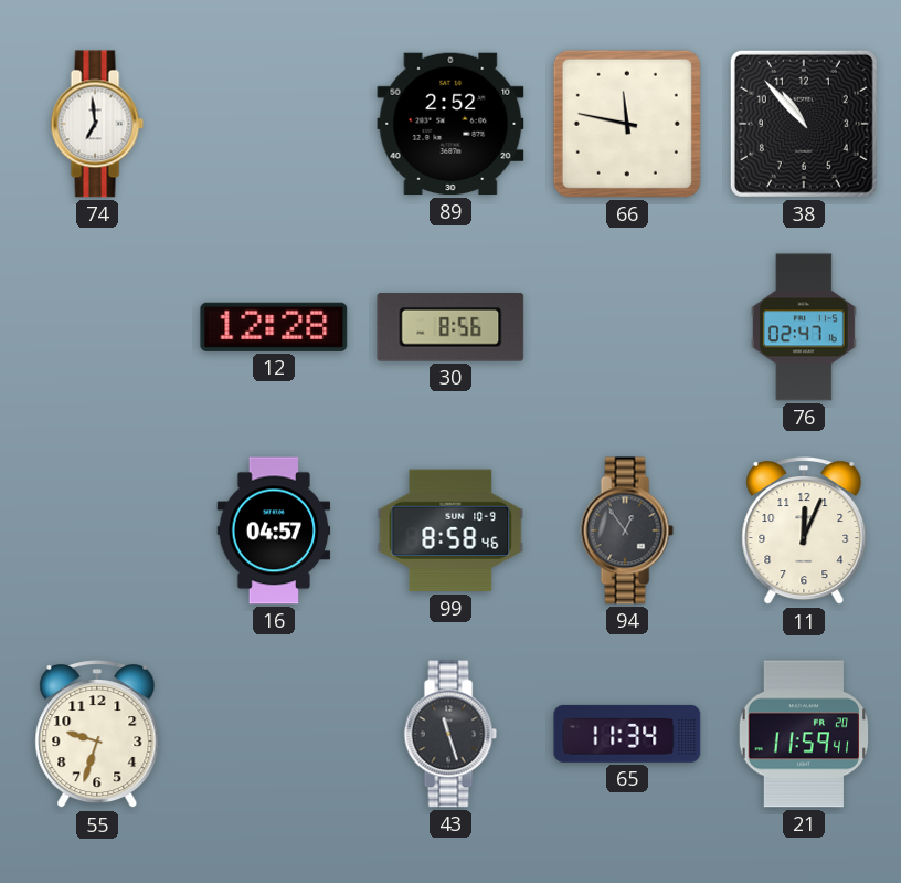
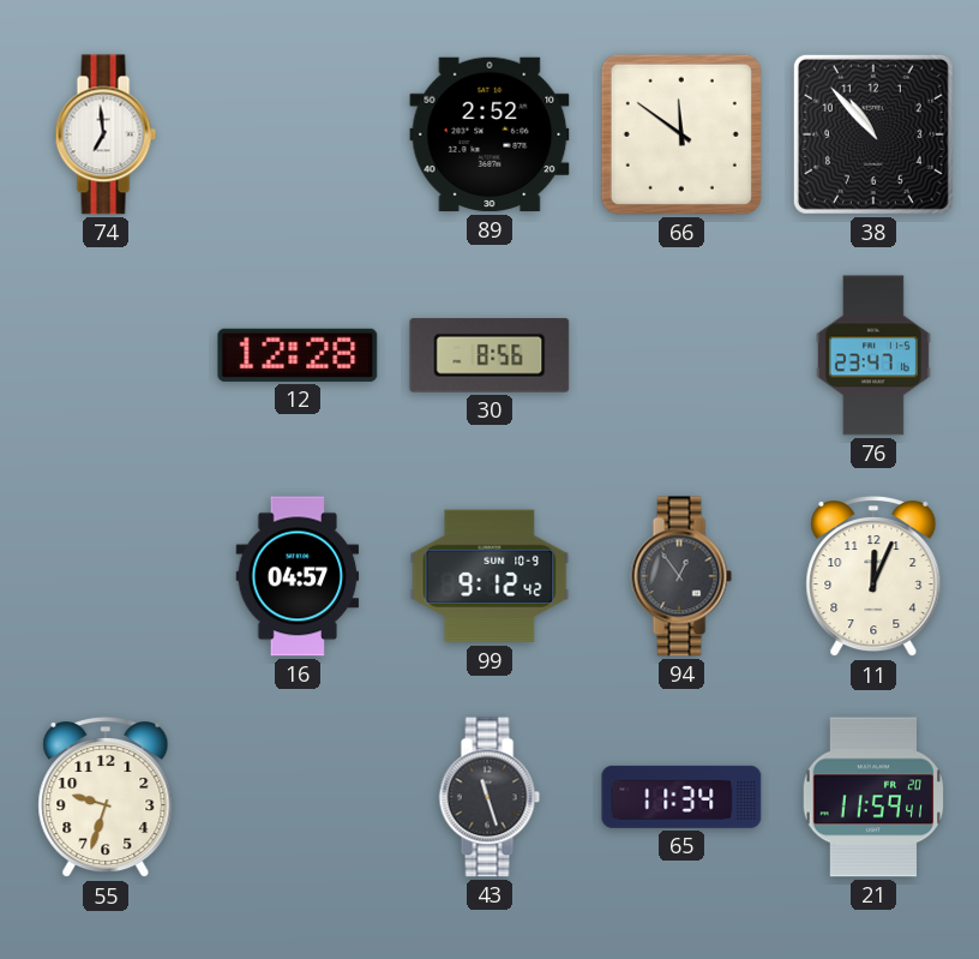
66: 11:47 -> 11:51 (681, 134)
76: 02:47 -> 23:47 (873, 355)
99: 8:58 -> 9:12 (489, 576)
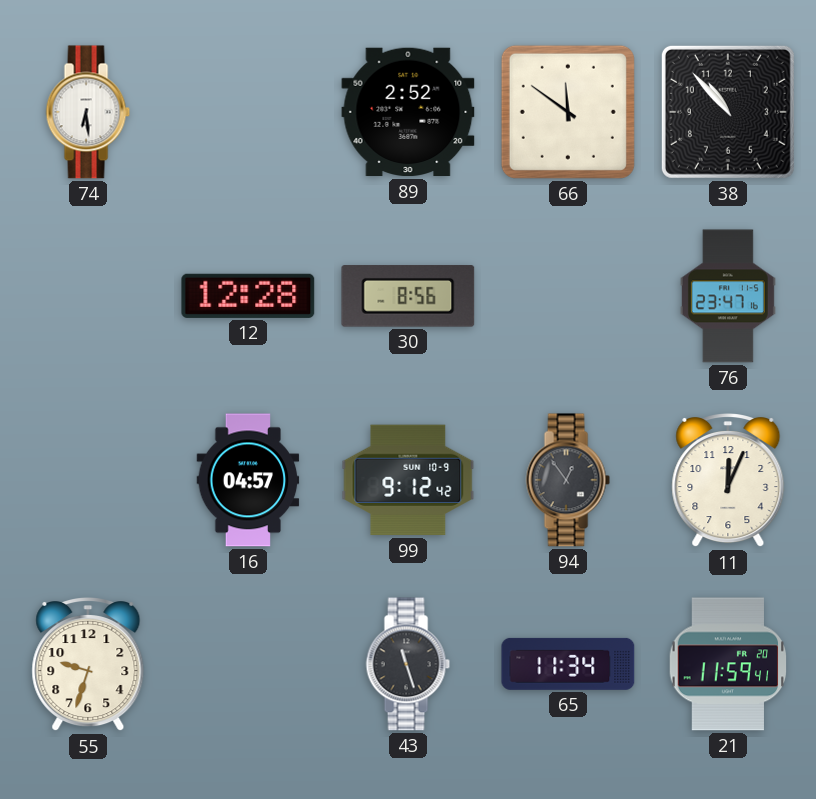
74: 6:59 -> 6:29 (88, 112)
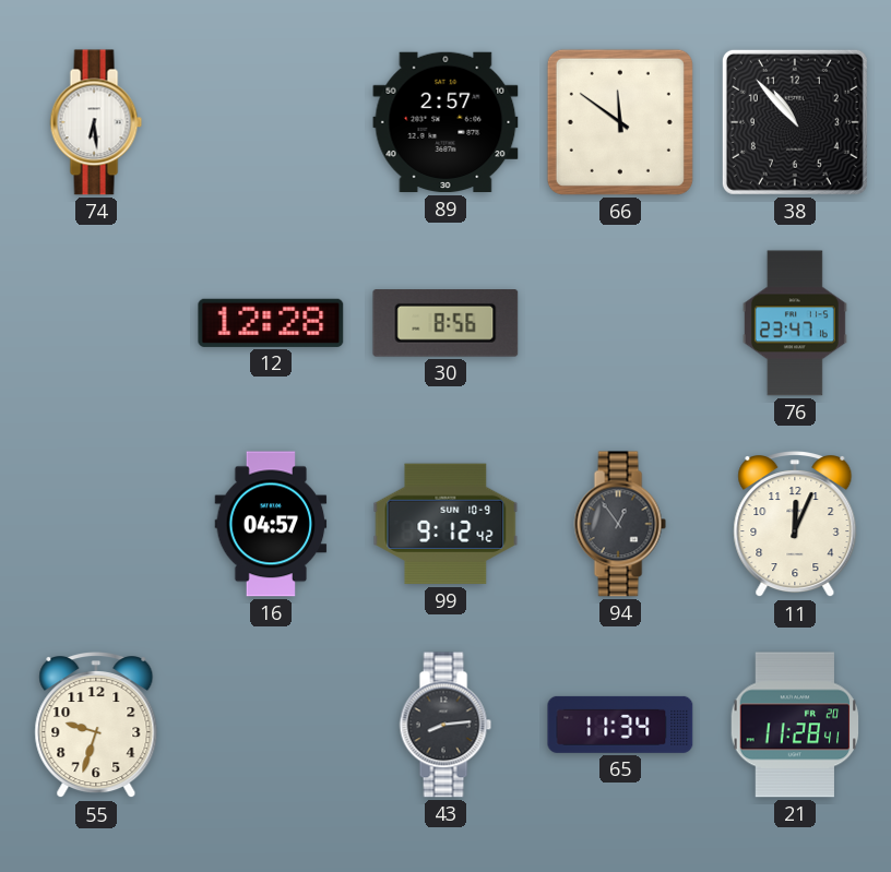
89: 2:52 -> 2:57 (445, 122)
43: 11:27 -> 8:14 (445, 725)
21: 11:59 -> 11:28 (795, 725)
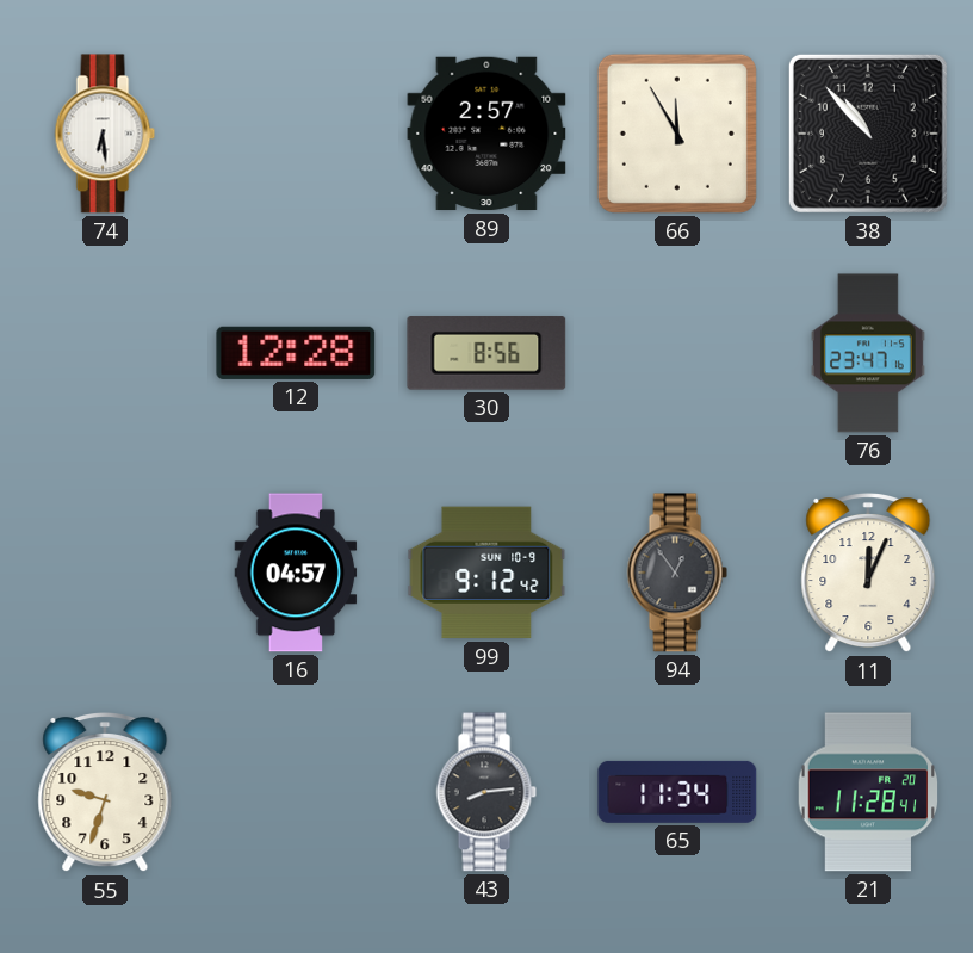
66: 11:51 -> 11:55 (677, 134)
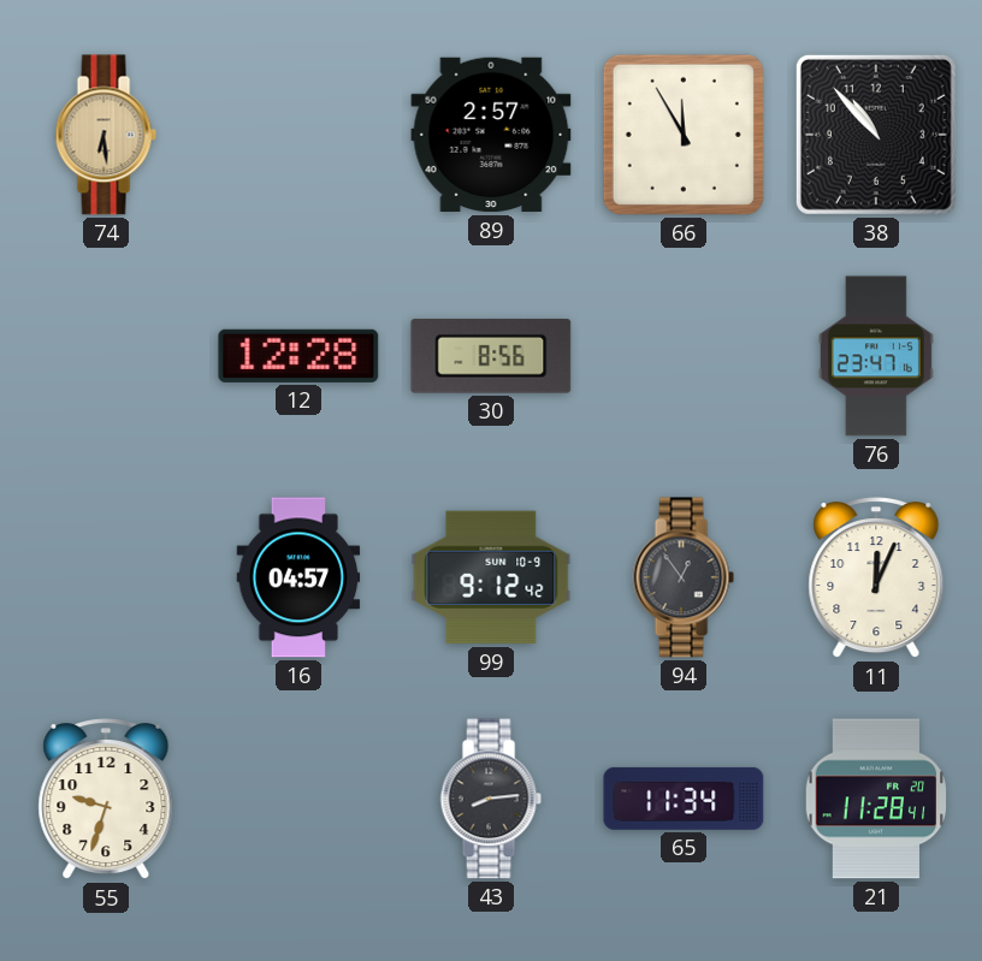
74 dial: white -> champagne (106, 135)
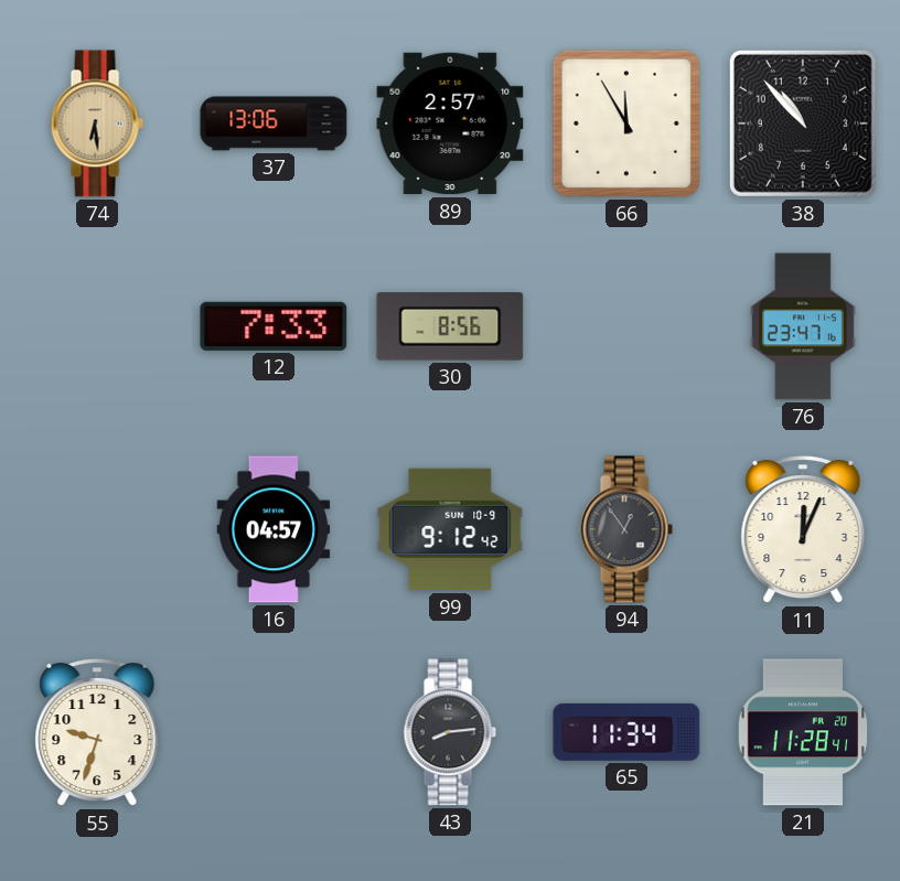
37: none -> 13:06 (274, 123)
12: 12:28 -> 7:33 (274, 326)
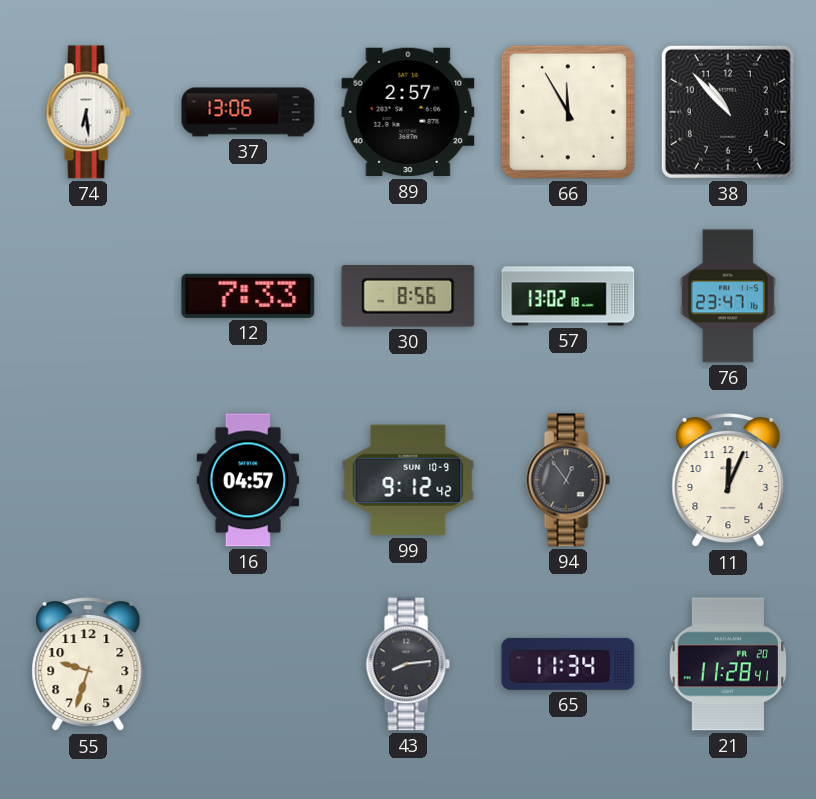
74 dial: champagne -> white (88, 112)
57: none -> 13:02 (568, 296)
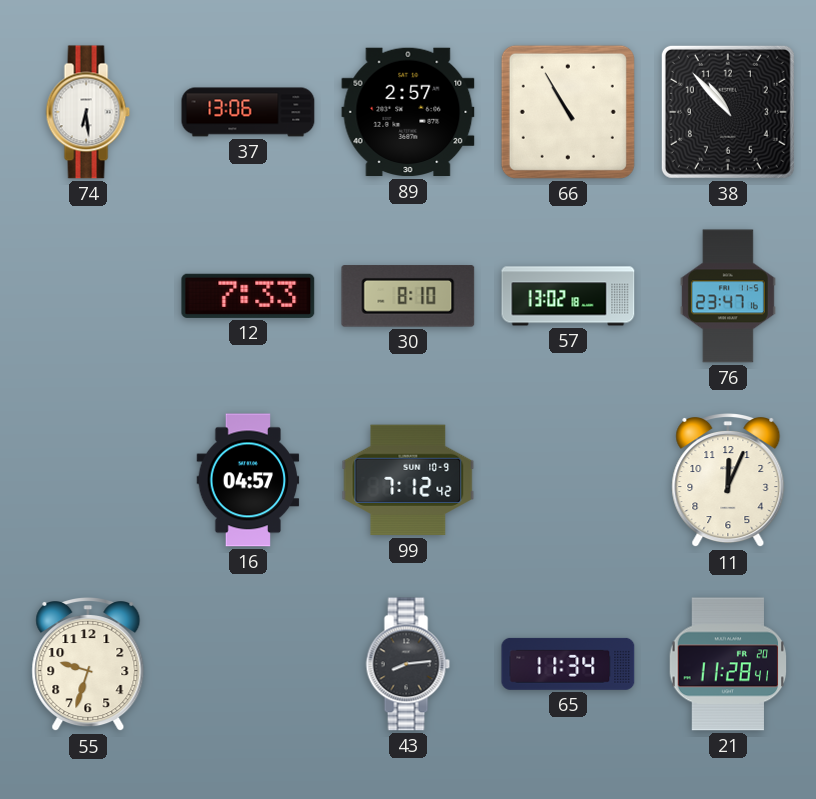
66: 11:55 -> 10:55 (568, 112)
30: 8:56 -> 8:10 (408, 296)
99: 9:12 -> 7:12 (408, 480)
94: 12:54 -> none (568, 480)
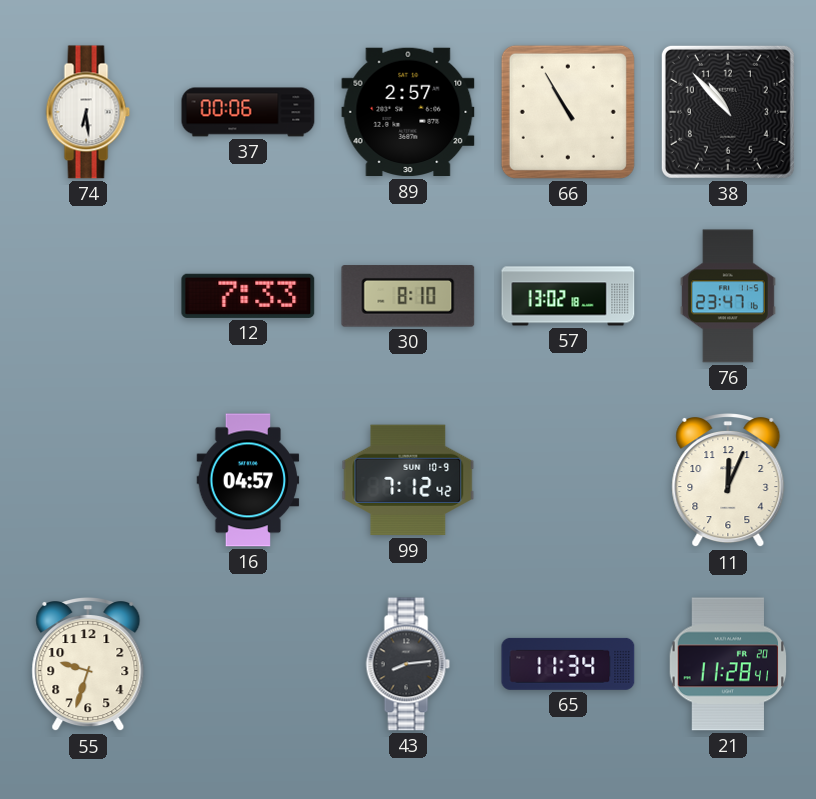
37: 13:06 -> 00:06 (248, 112)
